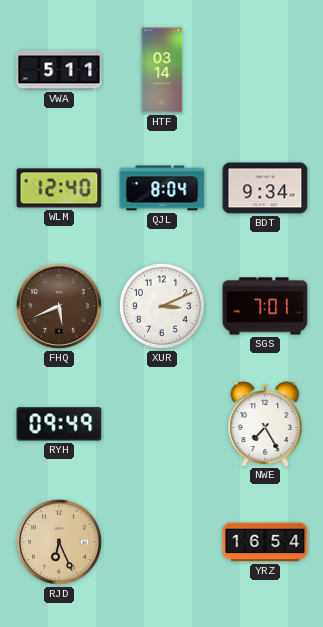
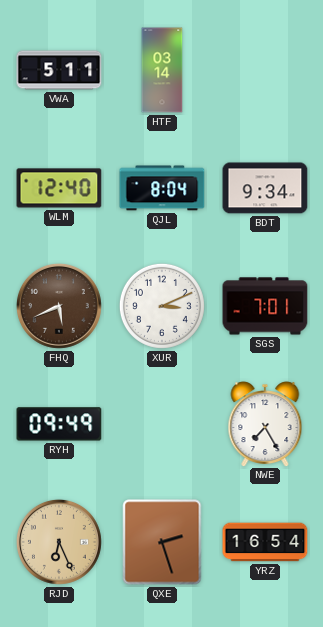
QXE: none -> 2:27 (162, 542)
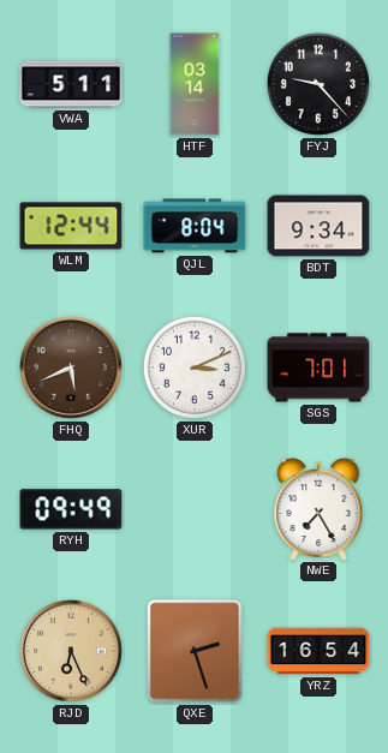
FYJ: none -> 9:23 (318, 84)
WLM: 12:40 -> 12:44 (71, 226)
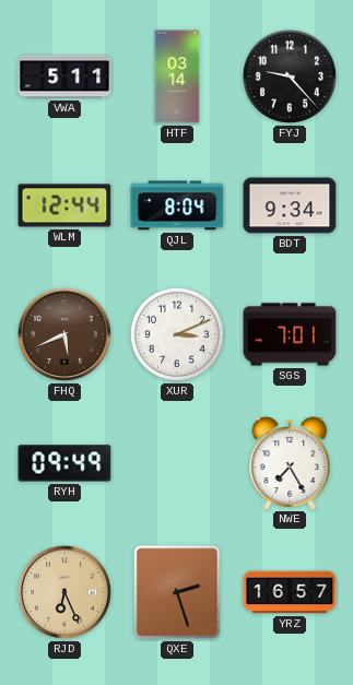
YRZ: 16:54 -> 16:57 (290, 592)
